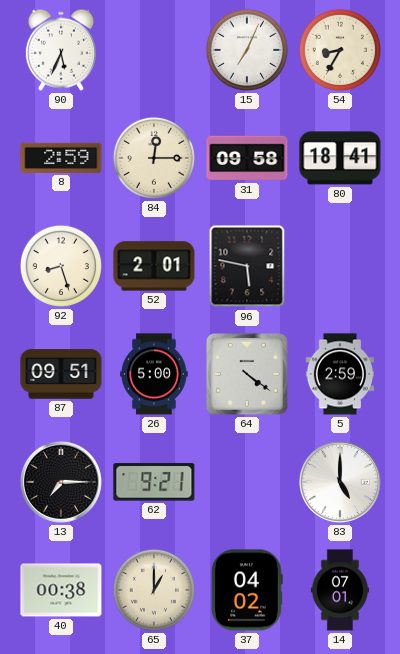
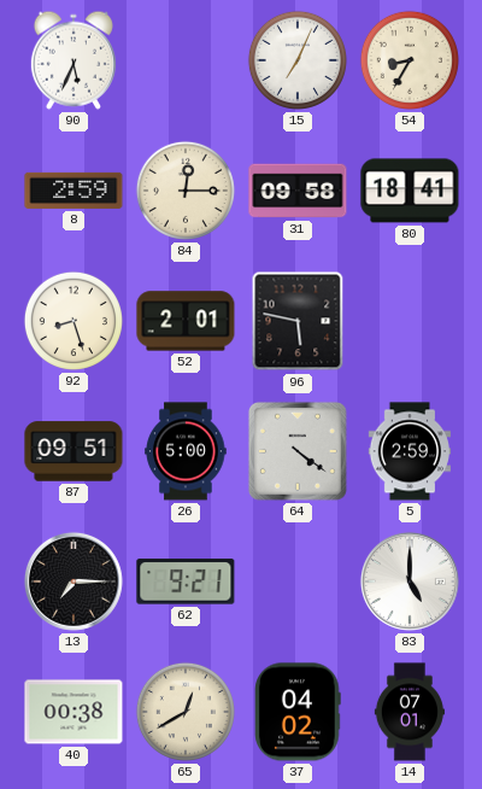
65: 1:00 -> 12:40 (186, 712)
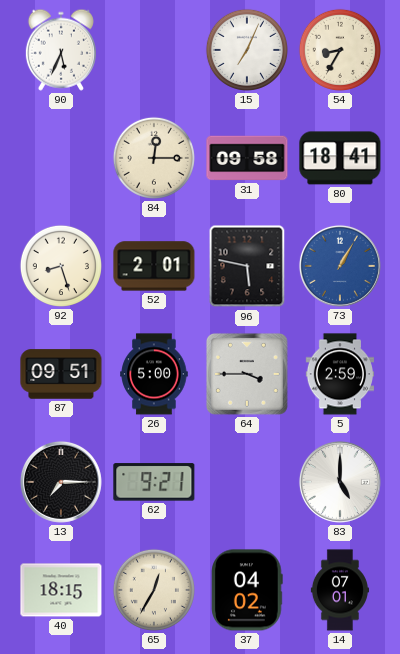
8: 2:59 -> none (74, 191)
73: none -> 1:05 (340, 266)
64: 4:21 -> 3:45 (247, 374)
40: 00:38 -> 18:15 (61, 590)
65: 12:40 -> 12:35 (154, 590)
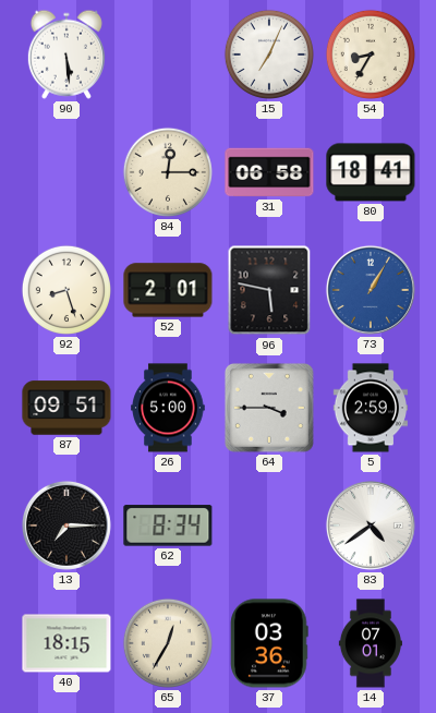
90: 5:34 -> 5:29 (66, 55)
31: 09:58 -> 06:58 (269, 172)
62: 9:21 -> 8:34 (168, 525)
83: 5:00 -> 4:39 (371, 525)
37: 04:02 -> 03:36 (269, 643)
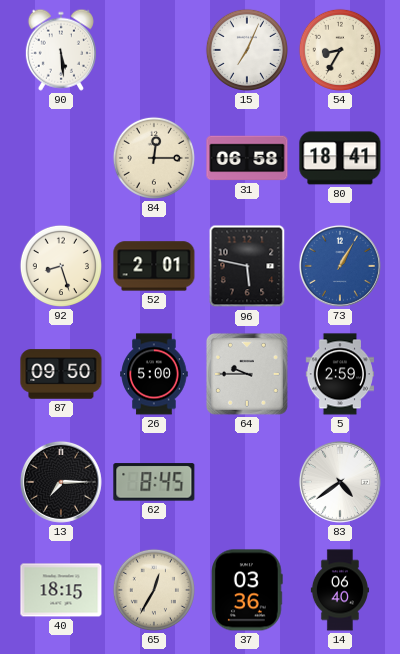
87: 09:51 -> 09:50 (61, 374)
64: 3:45 -> 9:45 (247, 374)
62: 8:34 -> 8:45 (154, 482)
14: 07:01 -> 06:40 (340, 590)
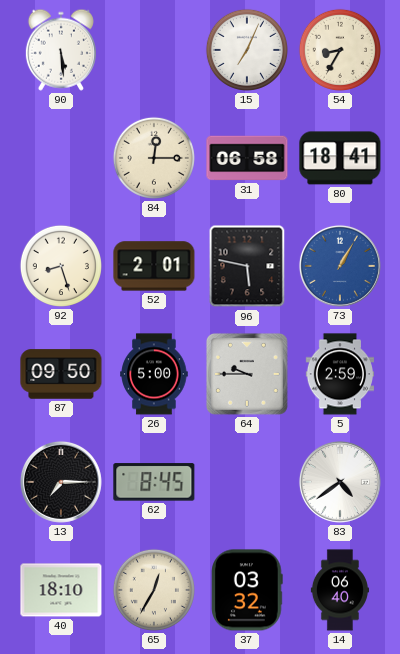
40: 18:15 -> 18:10 (61, 590)
37: 03:36 -> 03:32 (247, 590)
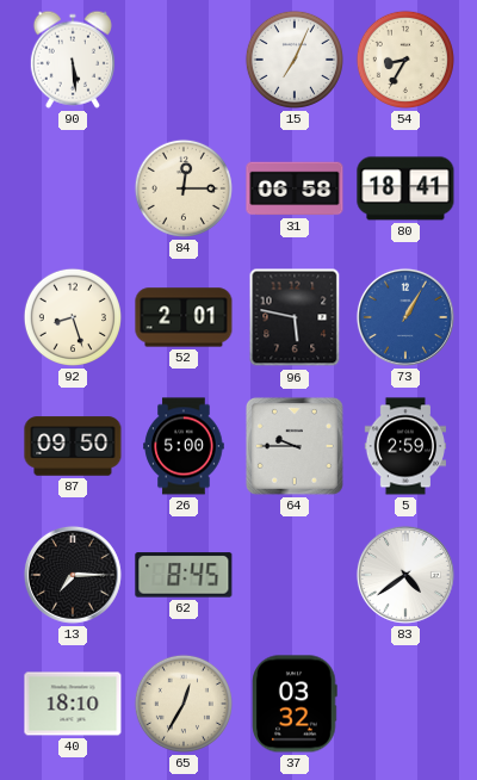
14: 06:40 -> none (340, 590)
